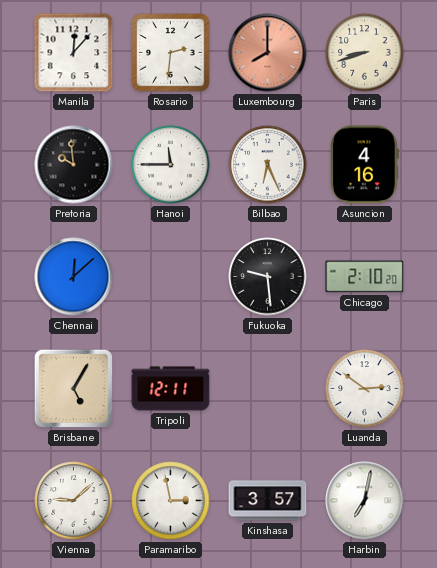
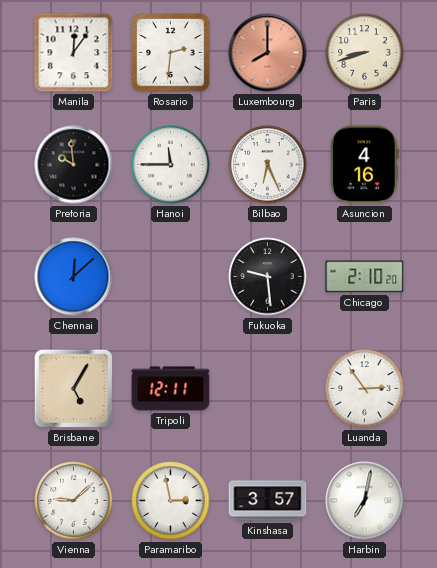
Manila: 12:07 -> 12:06 (74, 53)
Luanda: 2:51 -> 2:54 (365, 389)
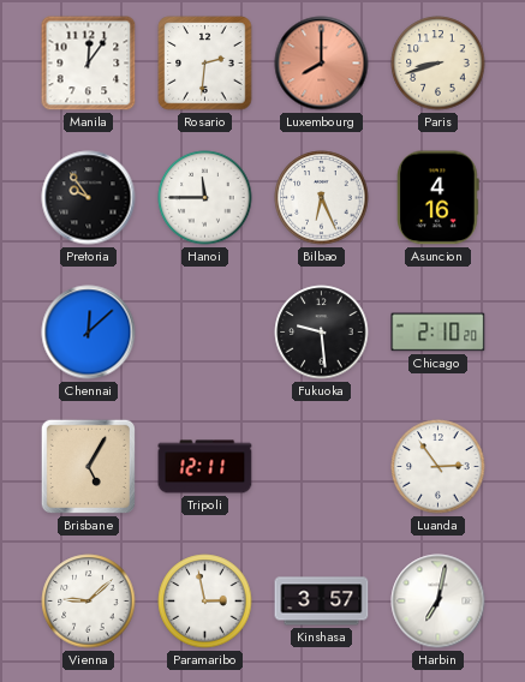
Pretoria: 9:59 -> 9:54 (89, 198)
